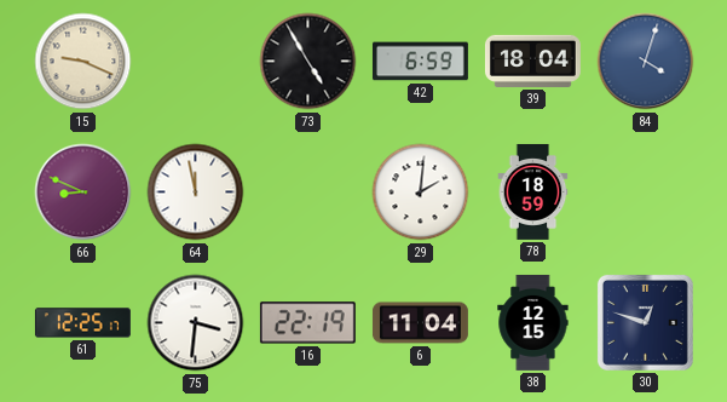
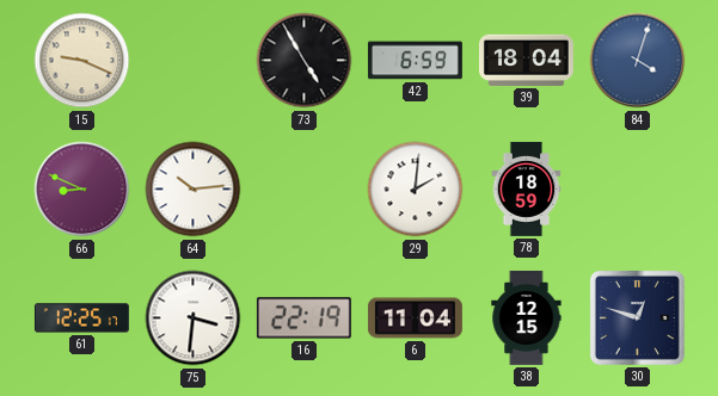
64: 11:58 -> 10:14 (194, 190)
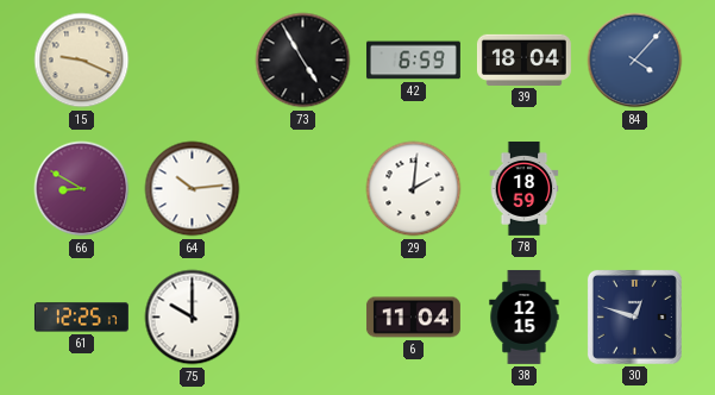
84: 4:03 -> 4:07 (635, 61)
66: 8:49 -> 8:50 (82, 189)
75: 3:31 -> 10:00 (193, 318)
16: 22:19 -> none (303, 318)
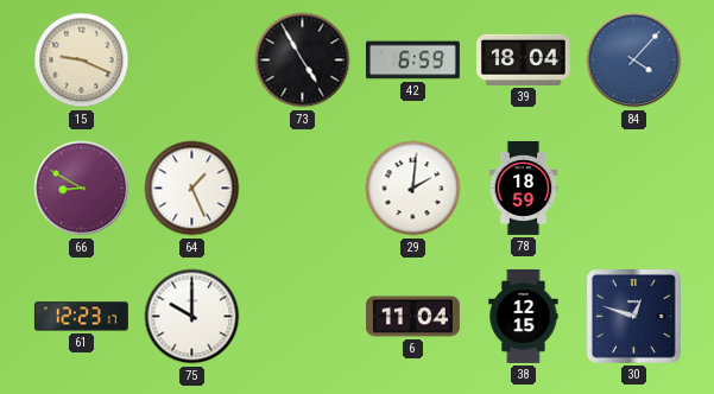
64: 10:14 -> 1:26 (192, 189)
61: 12:25 -> 12:23 (81, 317)
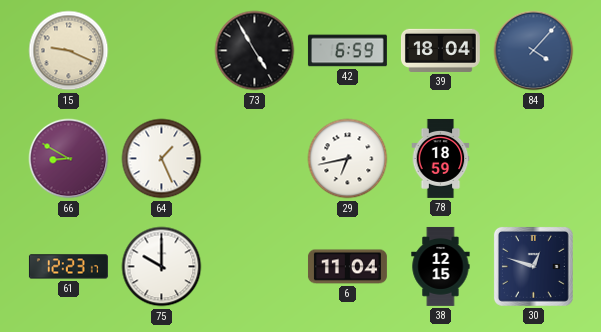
29: 2:01 -> 6:43 (348, 159)
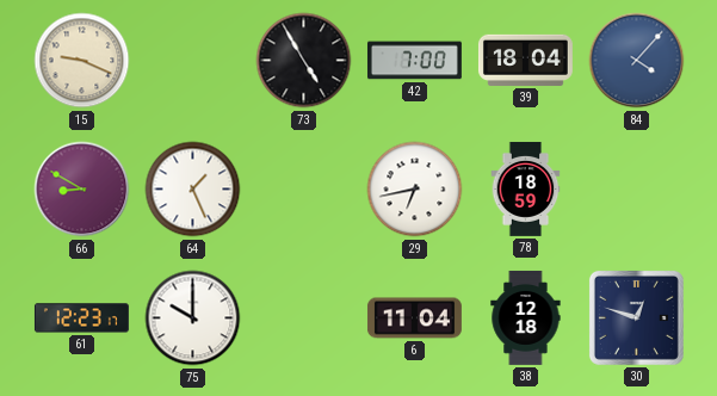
42: 6:59 -> 7:00 (414, 61)
38: 12:15 -> 12:18 (526, 318)
